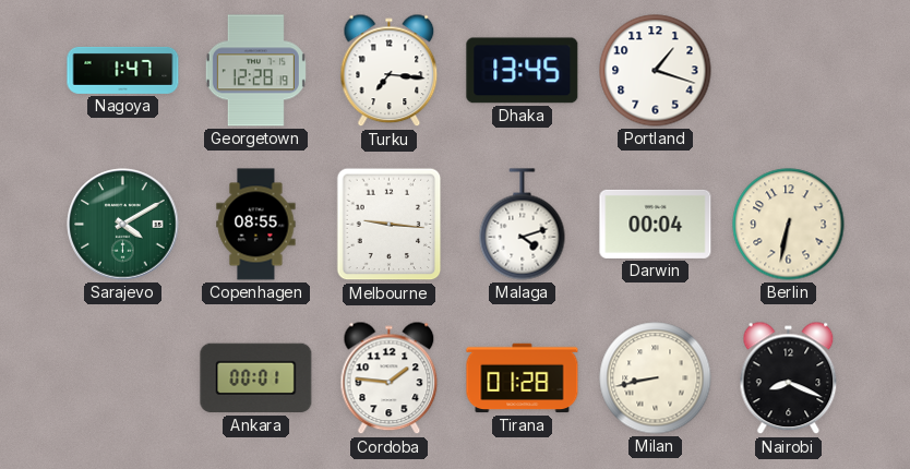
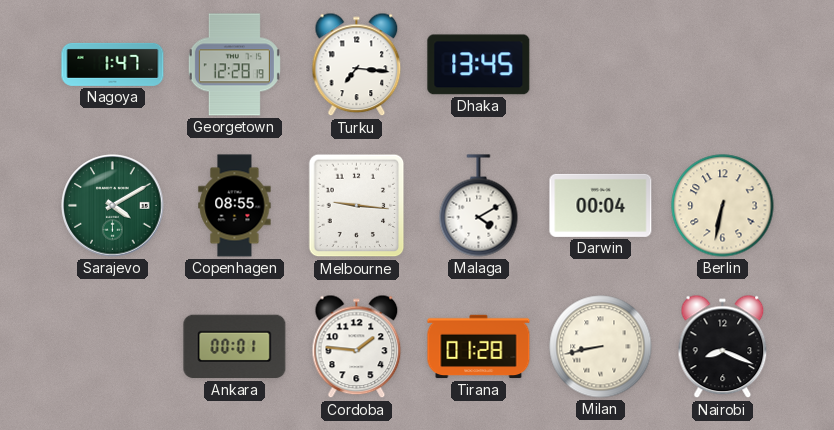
Portland: 1:18 -> none (656, 71)
Malaga: 4:12 -> 4:10 (479, 206)
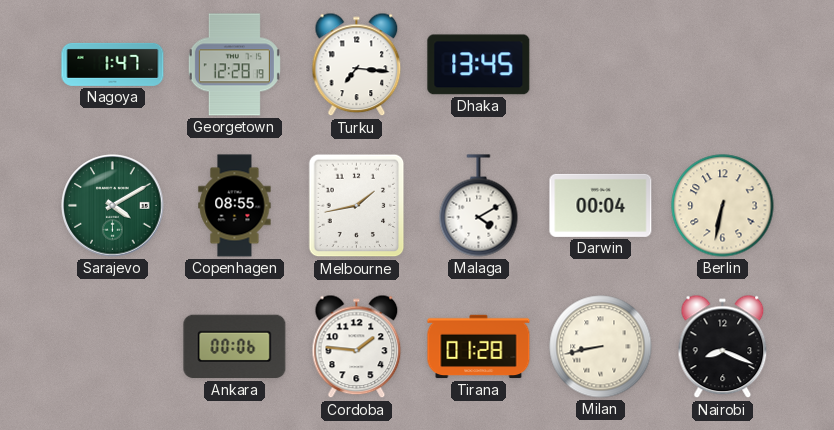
Melbourne: 9:16 -> 1:43 (357, 206)
Ankara: 00:01 -> 00:06 (235, 347)
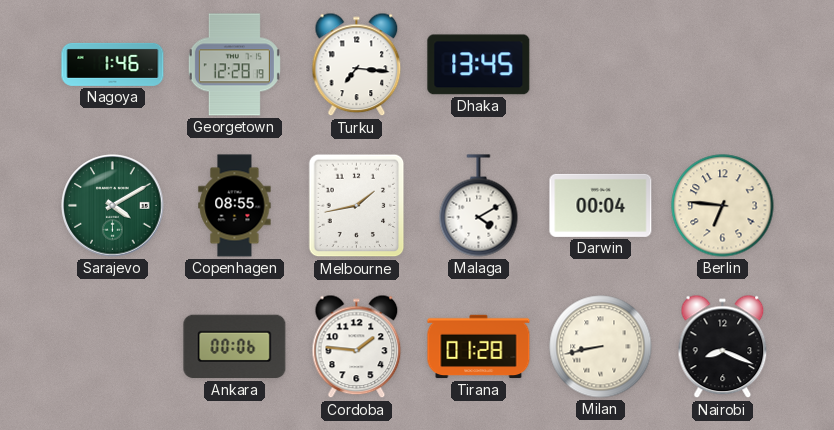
Nagoya: 1:47 -> 1:46 (113, 64)
Berlin: 6:32 -> 6:46 (723, 206)
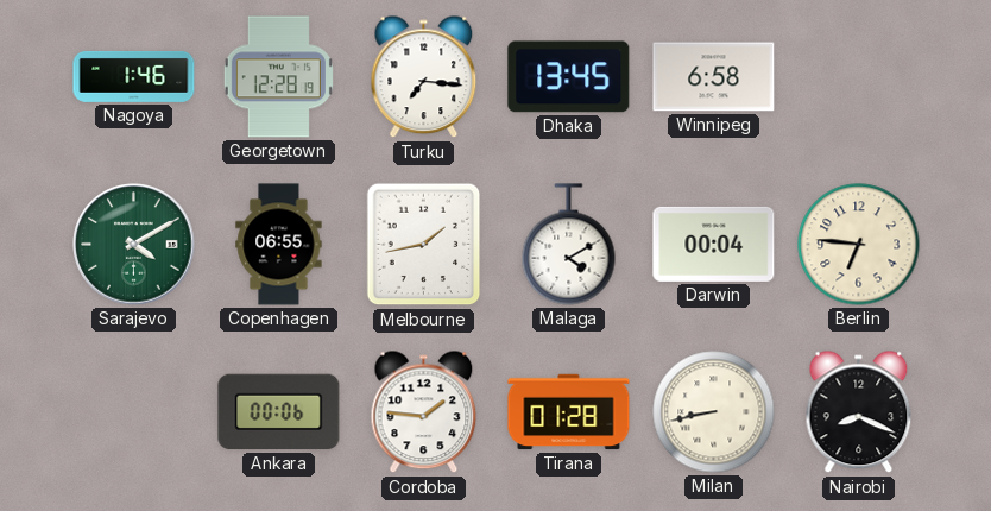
Winnipeg: none -> 6:58 (714, 77)
Copenhagen: 08:55 -> 06:55 (279, 245)
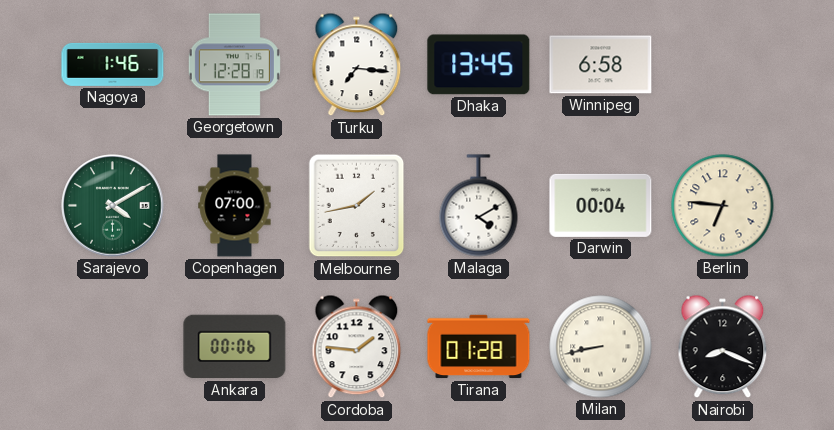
Copenhagen: 06:55 -> 07:00 (235, 206)
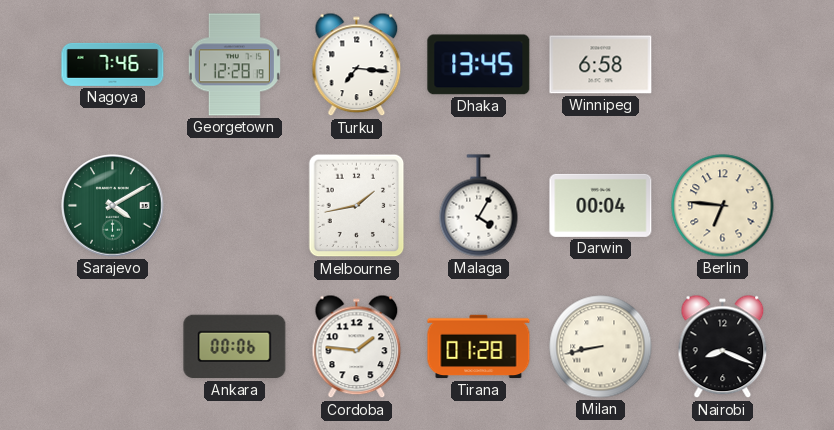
Nagoya: 1:46 -> 7:46 (113, 64)
Copenhagen: 07:00 -> none (235, 206)
Malaga: 4:10 -> 4:05 (479, 206)
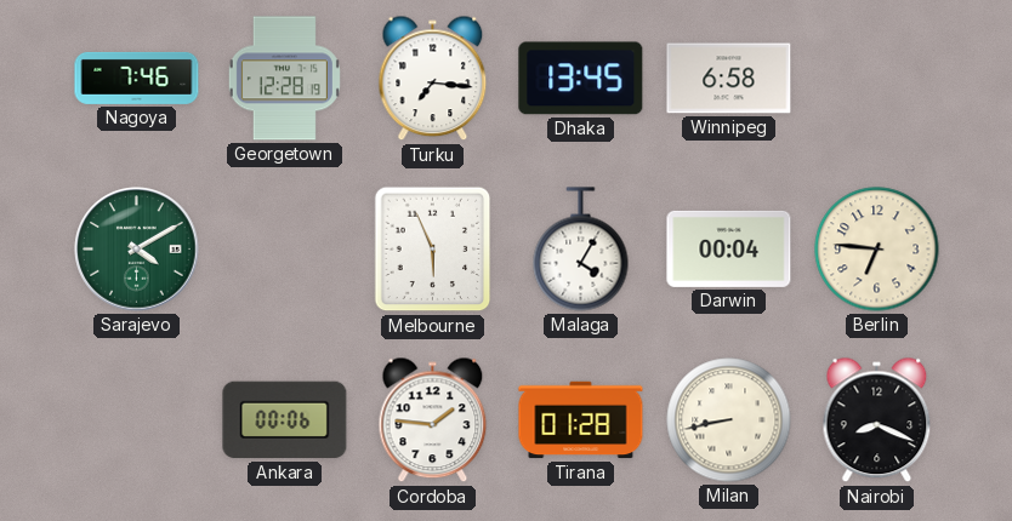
Melbourne: 1:43 -> 5:56 (433, 250)
